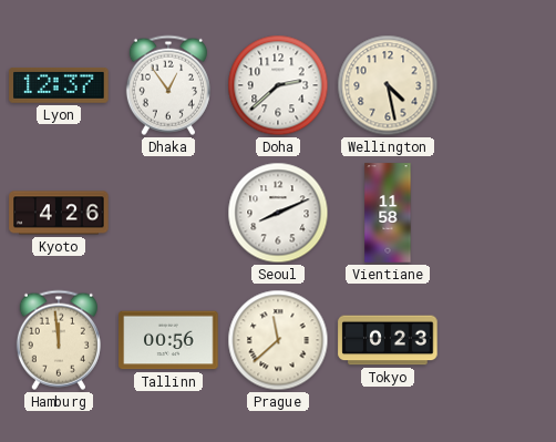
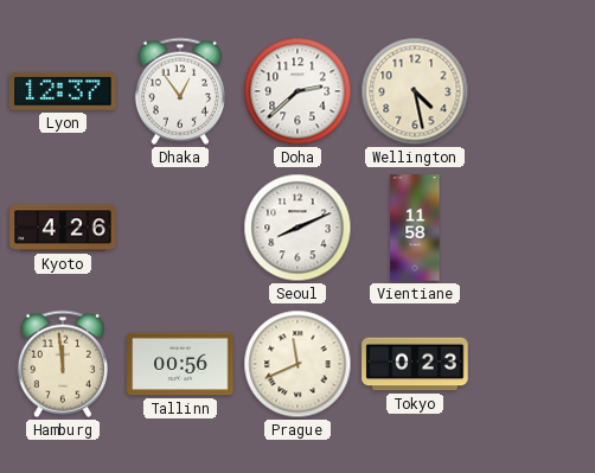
Prague: 11:38 -> 11:41 (297, 364)
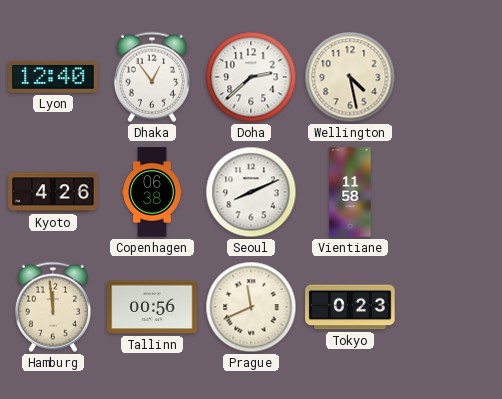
Lyon: 12:37 -> 12:40 (53, 77)
Copenhagen: none -> 06:38 (152, 192)
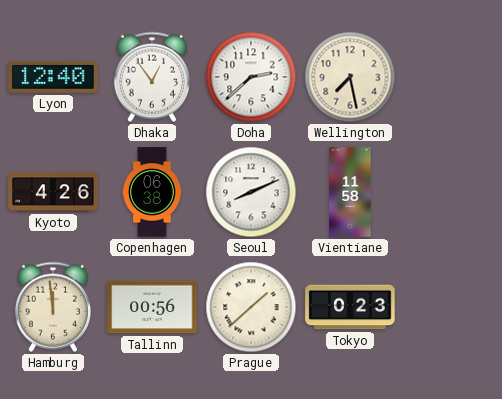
Wellington: 4:28 -> 7:28 (350, 77)
Prague: 11:41 -> 1:38 (251, 307)
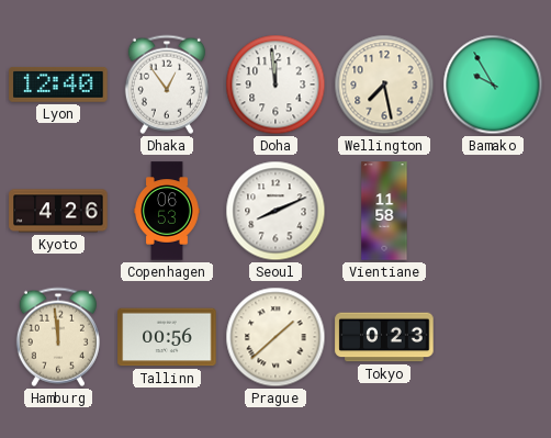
Doha: 2:38 -> 11:59 (275, 85)
Bamako: none -> 9:55 (493, 85)
Copenhagen: 06:38 -> 06:53 (167, 211)
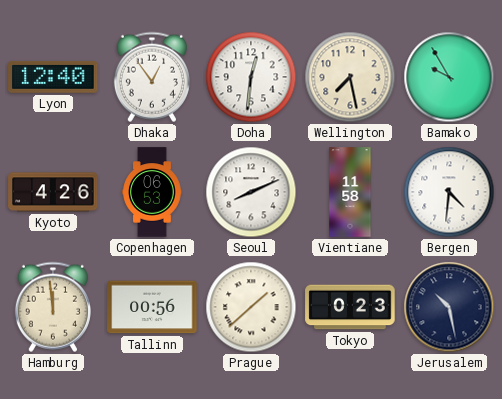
Doha: 11:59 -> 12:31 (251, 77)
Bergen: none -> 4:31 (449, 192)
Jerusalem: none -> 10:28 (449, 307)
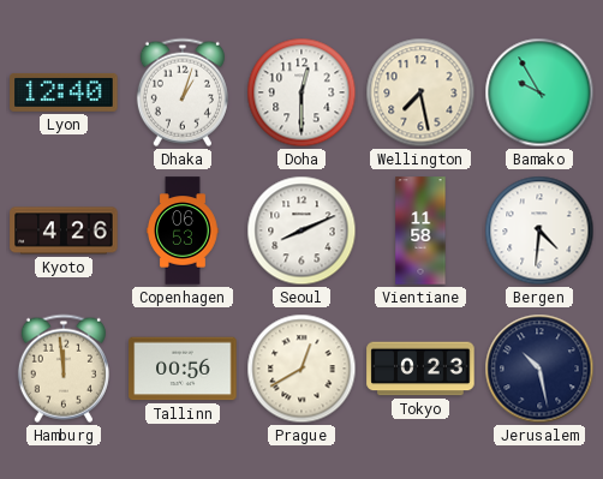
Dhaka: 12:54 -> 1:03 (183, 92)
Doha: 12:31 -> 12:30 (301, 92)
Prague: 1:38 -> 12:40 (301, 369)
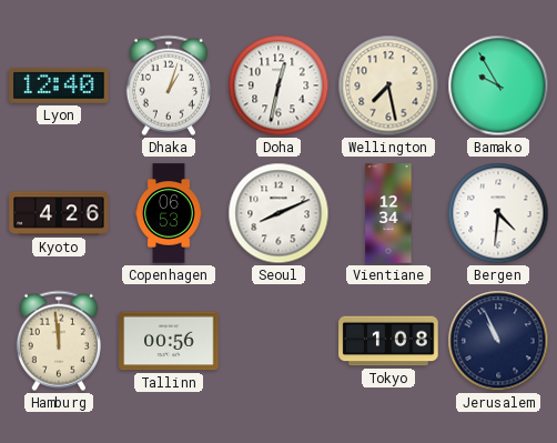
Doha: 12:30 -> 12:32 (278, 85)
Vientiane: 11:58 -> 12:34 (388, 213)
Prague: 12:40 -> none (301, 369)
Tokyo: 0:23 -> 1:08 (388, 341)
Jerusalem: 10:28 -> 10:56 (498, 341)
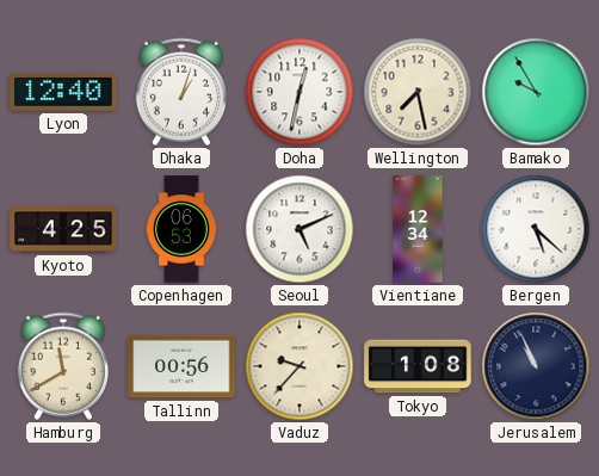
Kyoto: 4:26 -> 4:25 (63, 229)
Seoul: 8:11 -> 5:11 (299, 229)
Bergen: 4:31 -> 5:22 (536, 229)
Hamburg: 11:59 -> 11:40 (63, 366)
Vaduz: none -> 9:37 (299, 366)
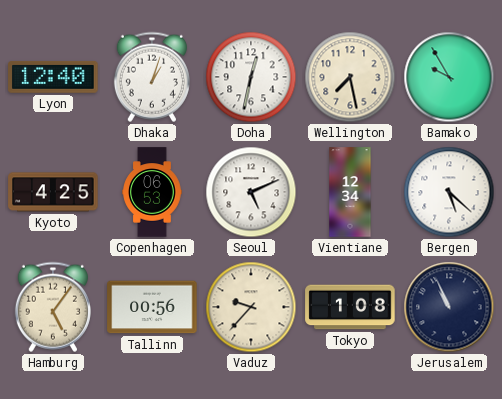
Hamburg: 11:40 -> 5:06 (53, 307)
